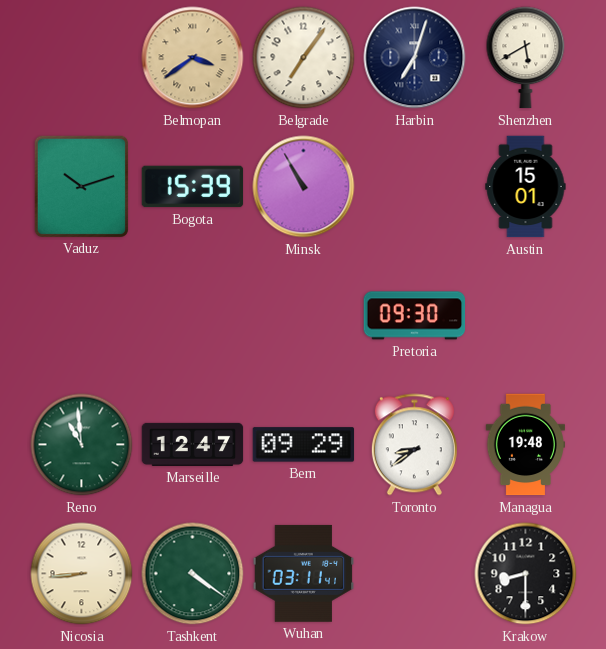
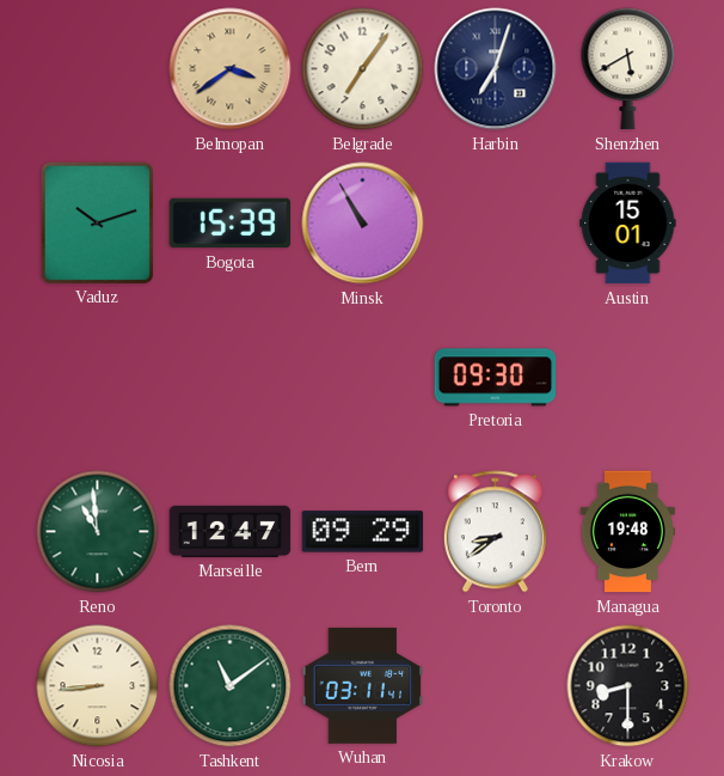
Tashkent: 4:21 -> 11:09 (231, 686)
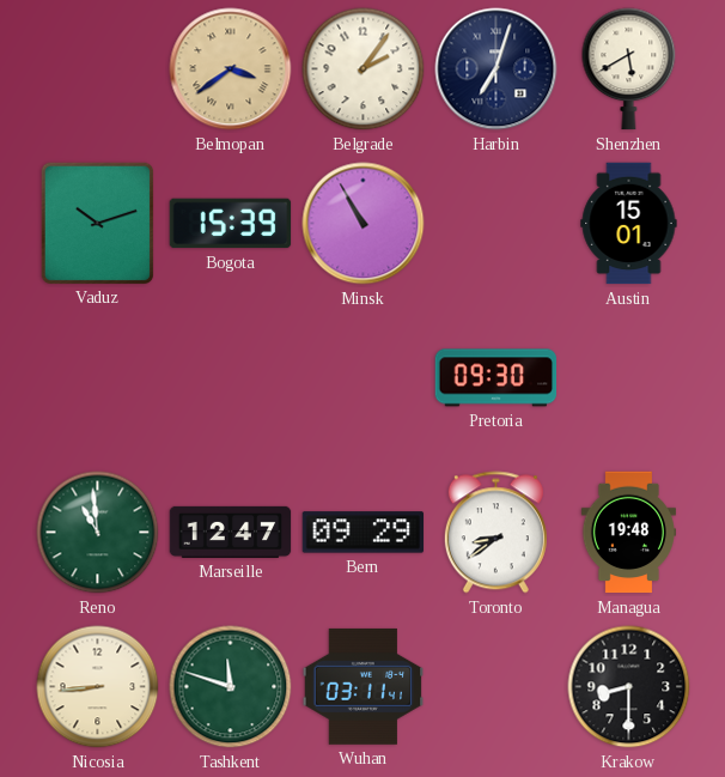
Belgrade: 7:06 -> 2:06 (364, 69)
Tashkent: 11:09 -> 11:48 (231, 687)
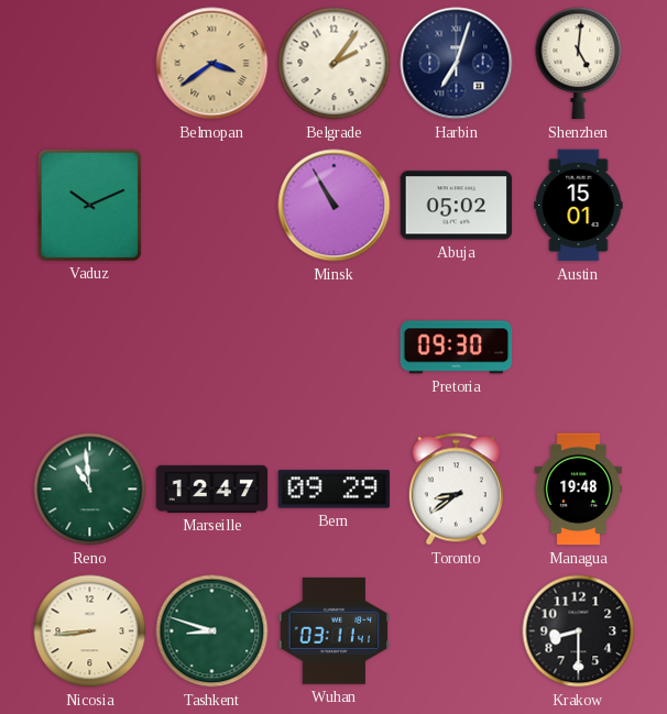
Shenzhen: 5:40 -> 5:01 (579, 64)
Vaduz: 10:12 -> 10:11 (89, 205)
Bogota: 15:39 -> none (231, 224)
Abuja: none -> 05:02 (457, 206)
Tashkent: 11:48 -> 8:48 (212, 631)
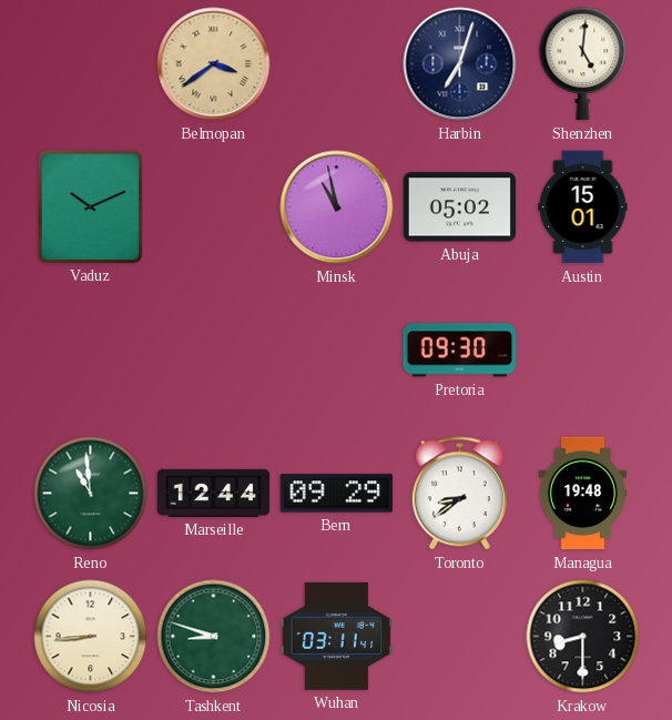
Belgrade: 2:06 -> none (335, 64)
Minsk: 10:55 -> 10:58 (337, 207)
Marseille: 12:47 -> 12:44 (214, 493)
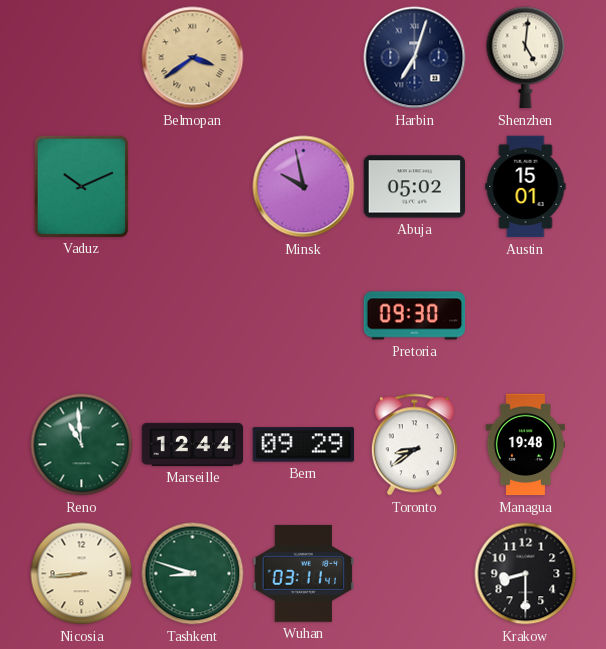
Minsk: 10:58 -> 9:58 (304, 187)
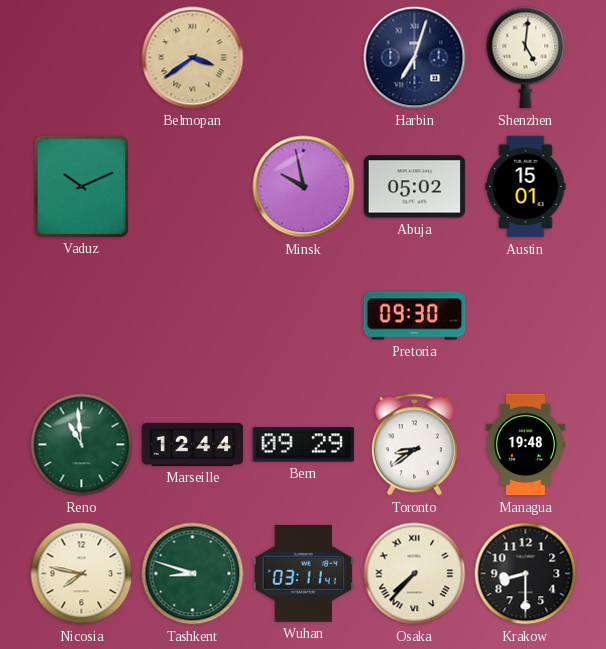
Nicosia: 8:44 -> 7:47 (82, 574)
Osaka: none -> 7:37 (415, 574)
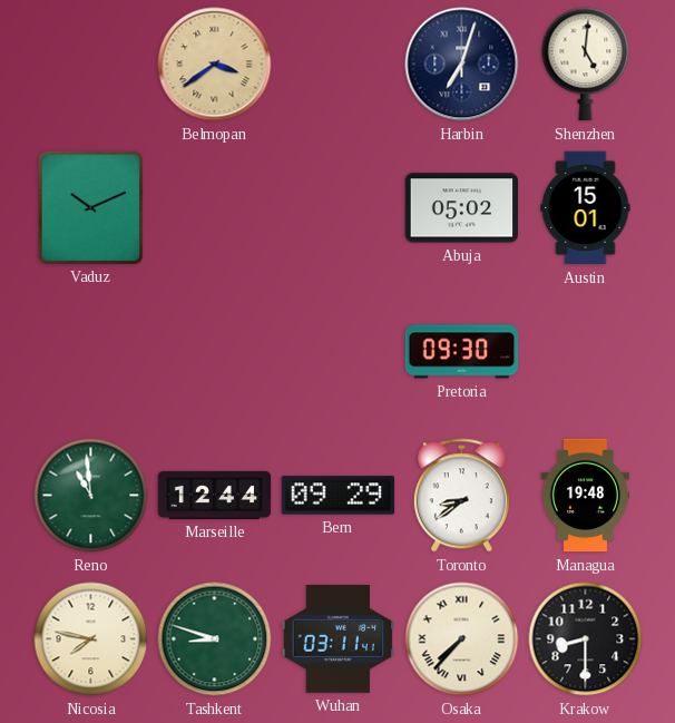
Minsk: 9:58 -> none (304, 187)
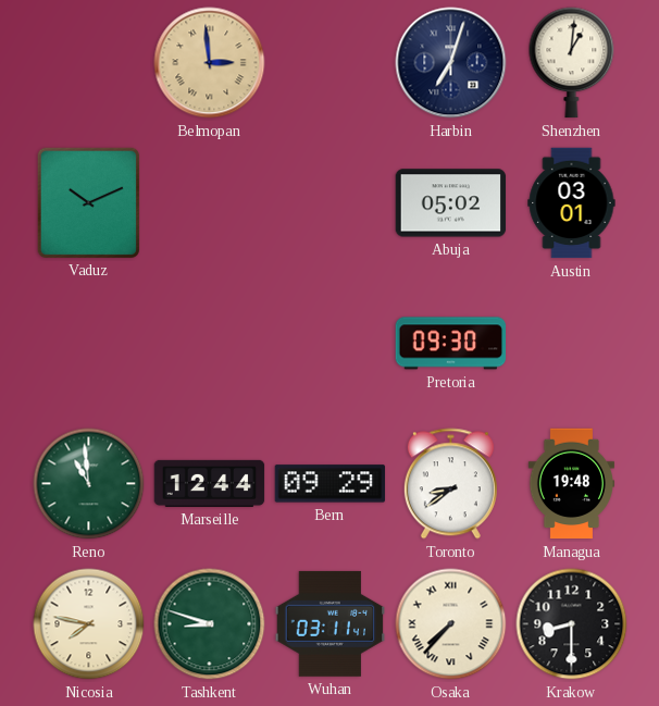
Belmopan: 3:39 -> 2:59 (210, 63)
Shenzhen: 5:01 -> 1:01 (572, 63)
Austin: 15:01 -> 03:01 (572, 203)
